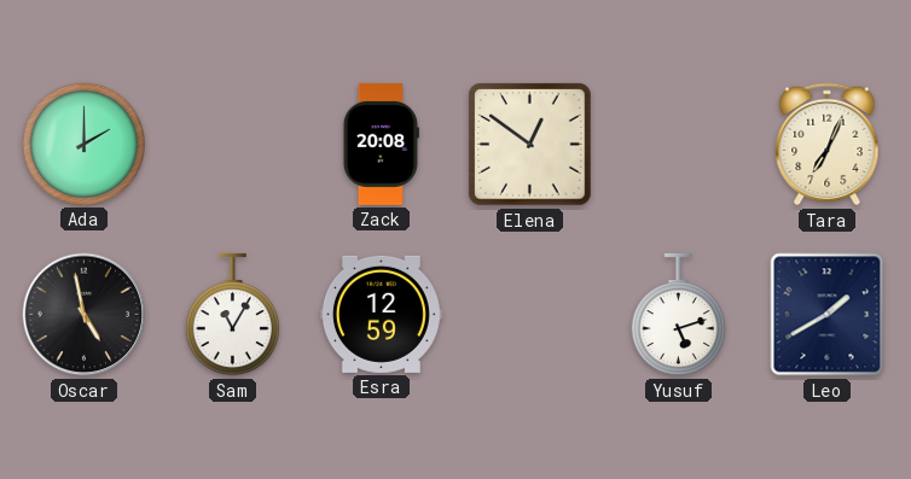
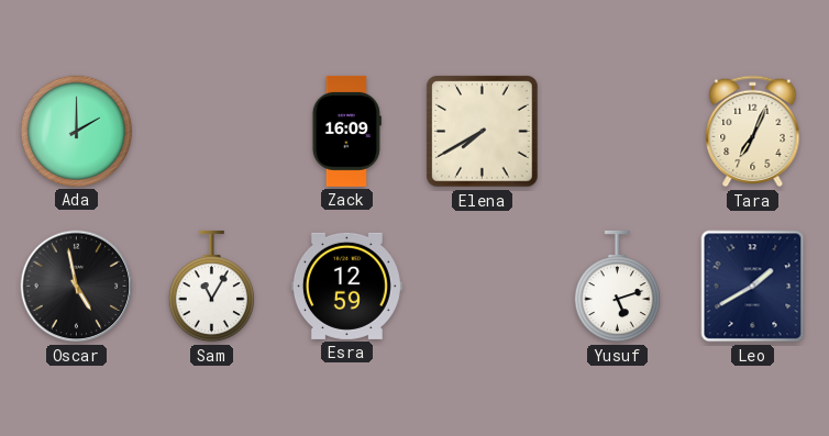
Zack: 20:08 -> 16:09 (346, 131)
Elena: 12:51 -> 7:40 (483, 132)
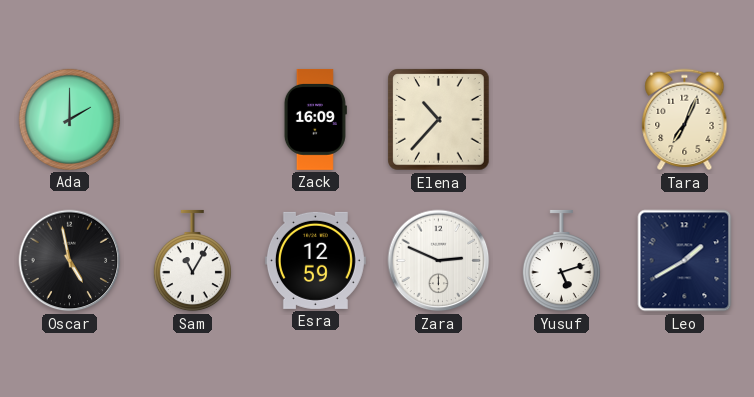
Elena: 7:40 -> 10:37 (439, 120)
Zara: none -> 2:49 (439, 261)
